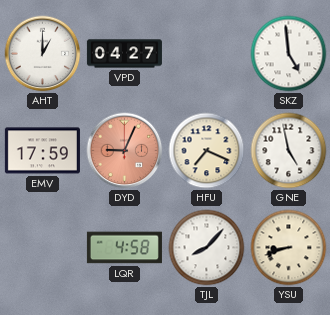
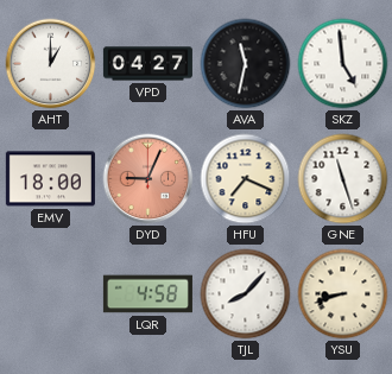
AVA: none -> 11:32 (246, 64)
EMV: 17:59 -> 18:00 (50, 179)
GNE: 4:58 -> 11:27 (343, 179)
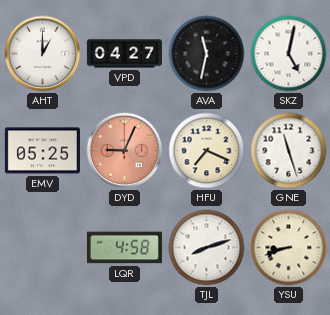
SKZ: 4:59 -> 5:02 (289, 54)
EMV: 18:00 -> 05:25 (42, 151)
TJL: 8:07 -> 8:12 (207, 248)
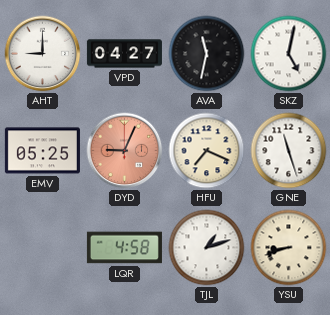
AHT: 1:00 -> 9:00 (43, 54)
TJL: 8:12 -> 1:12 (207, 248)
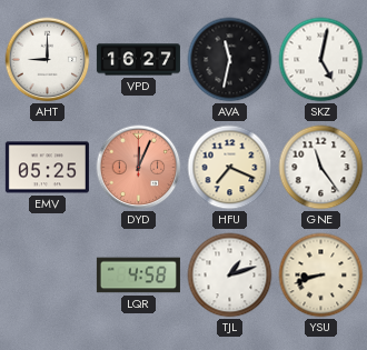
VPD: 04:27 -> 16:27 (138, 60)
DYD: 9:04 -> 12:04 (139, 168)
GNE: 11:27 -> 11:24 (321, 168)
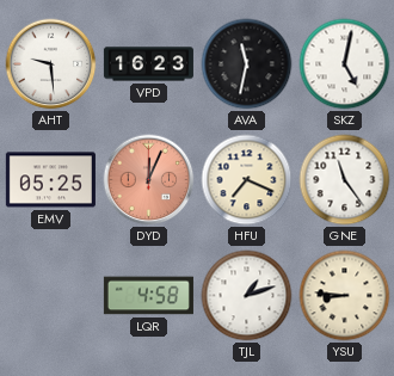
AHT: 9:00 -> 9:29 (51, 64)
VPD: 16:27 -> 16:23 (148, 64)
YSU: 8:42 -> 8:46 (345, 296)
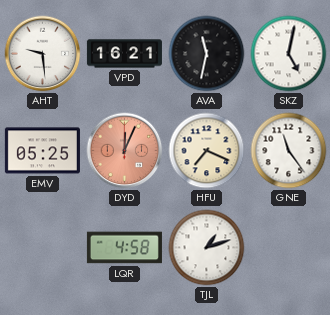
VPD: 16:23 -> 16:21 (124, 54)
YSU: 8:46 -> none (345, 296)
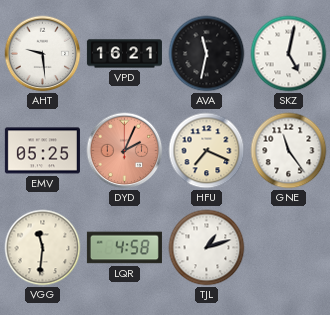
DYD: 12:04 -> 2:04 (125, 151)
VGG: none -> 11:31 (43, 248)
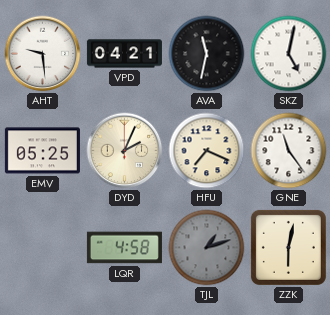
VPD: 16:21 -> 04:21 (124, 54)
DYD dial: salmon -> cream (125, 151)
VGG: 11:31 -> none (43, 248)
TJL dial: white -> grey (207, 248)
ZZK: none -> 6:02 (288, 247)
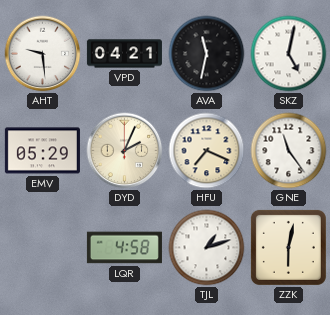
EMV: 05:25 -> 05:29 (42, 151)
TJL dial: grey -> white (207, 248)
